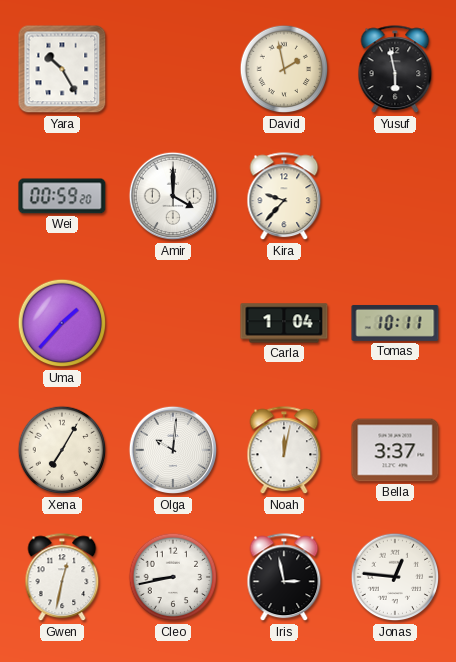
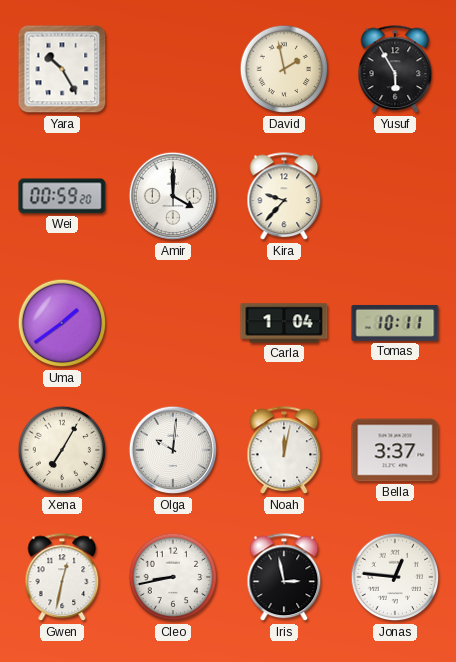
Yusuf: 5:58 -> 5:55 (395, 70)
Uma: 1:37 -> 1:39 (62, 323)
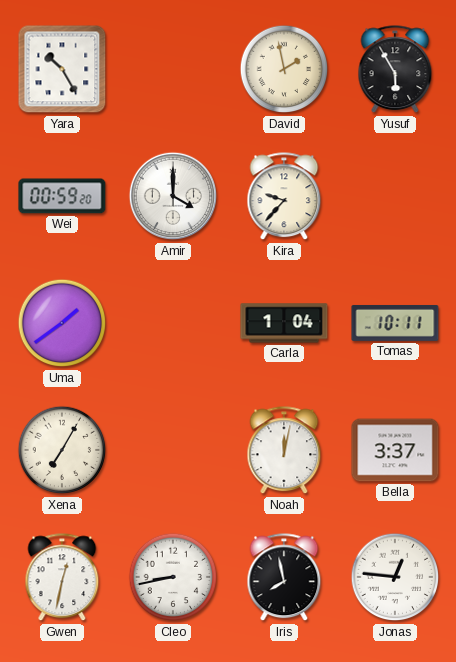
Olga: 10:01 -> none (173, 450)
Iris: 2:58 -> 7:58 (284, 578)
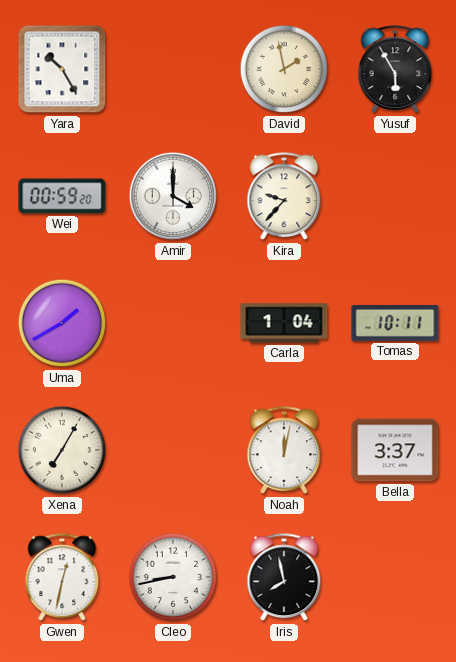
Uma: 1:39 -> 1:40 (62, 323)
Jonas: 12:46 -> none (395, 577)
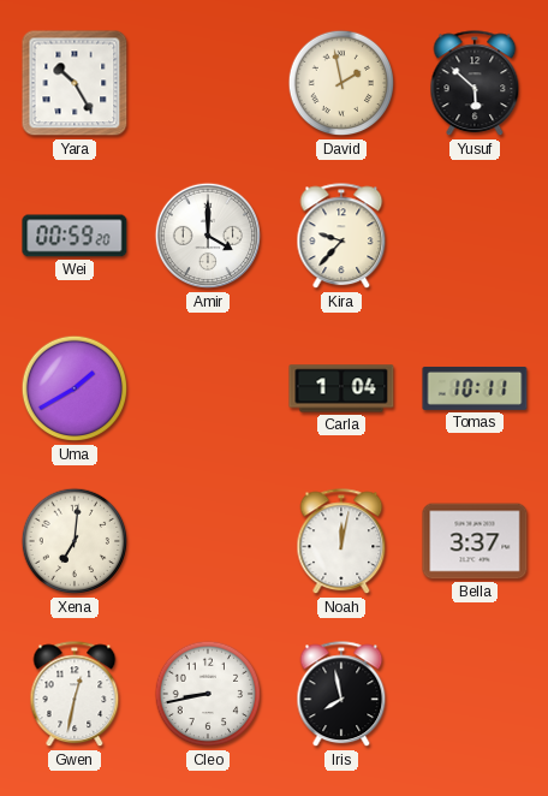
Yusuf: 5:55 -> 5:52 (475, 84)
Xena: 7:05 -> 7:01 (75, 541)
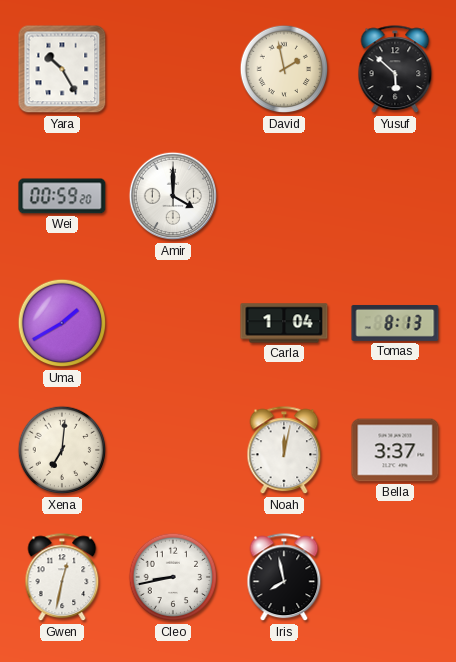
Kira: 9:37 -> none (341, 237)
Tomas: 10:11 -> 8:13 (395, 323)
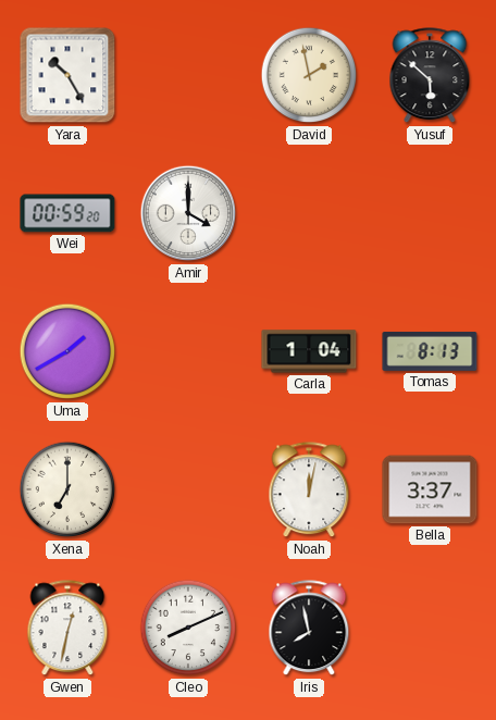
Xena: 7:01 -> 7:00 (67, 489)
Cleo: 8:43 -> 8:11 (188, 628)
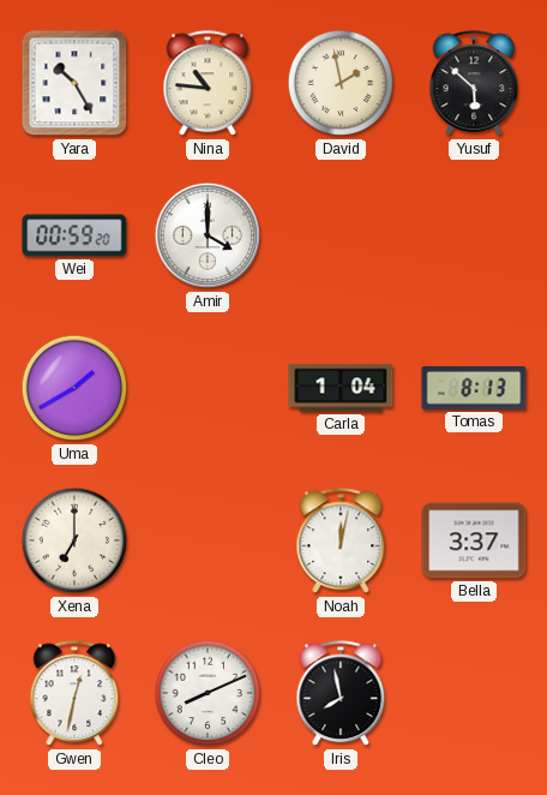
Nina: none -> 10:46 (208, 84)
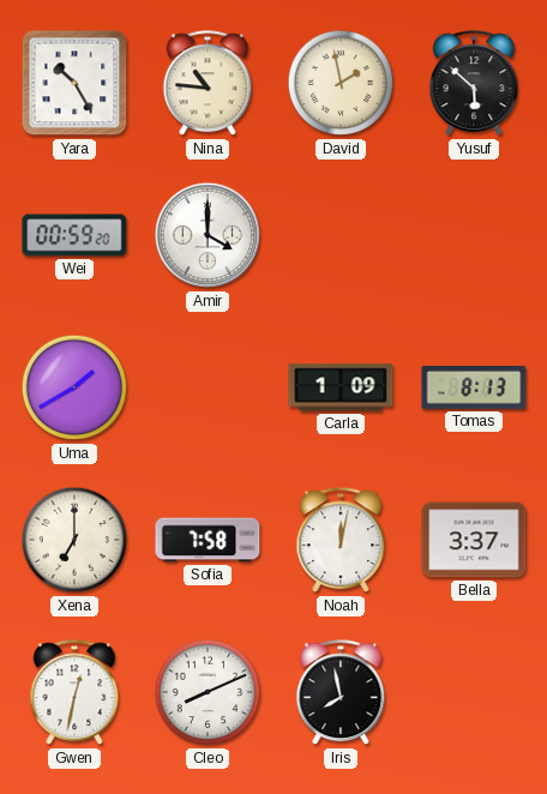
Carla: 1:04 -> 1:09 (341, 387)
Sofia: none -> 7:58 (208, 540)
